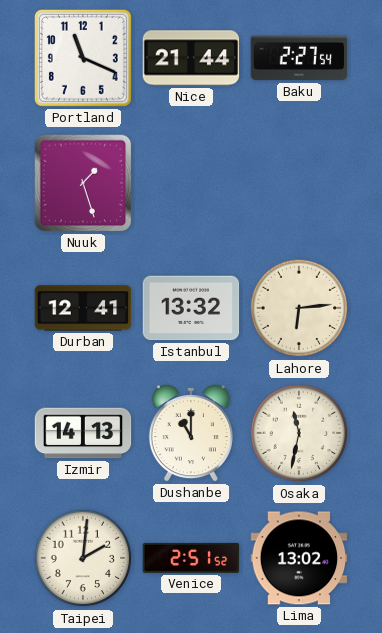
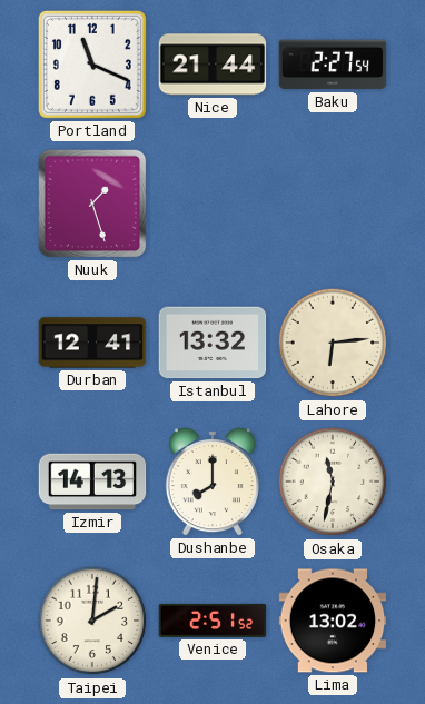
Dushanbe: 11:00 -> 8:00 (212, 483)
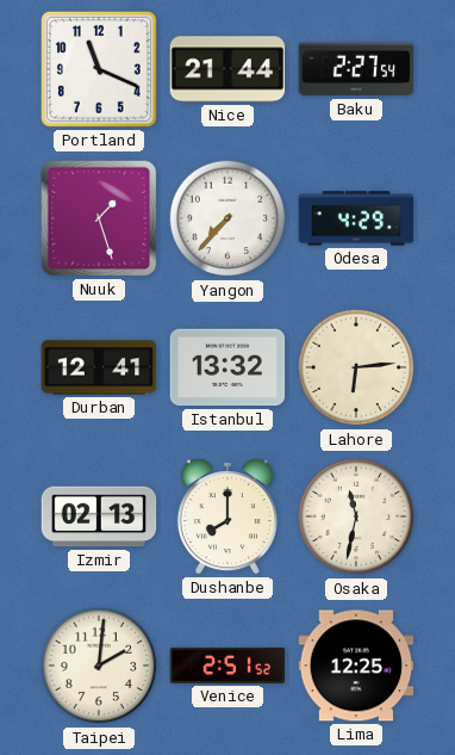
Yangon: none -> 7:37 (227, 218)
Odesa: none -> 4:29 (356, 218)
Izmir: 14:13 -> 02:13 (99, 516)
Lima: 13:02 -> 12:25 (356, 666)
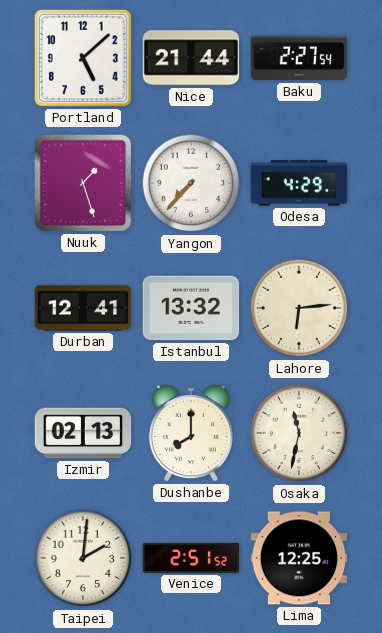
Portland: 11:19 -> 5:08 (83, 58)
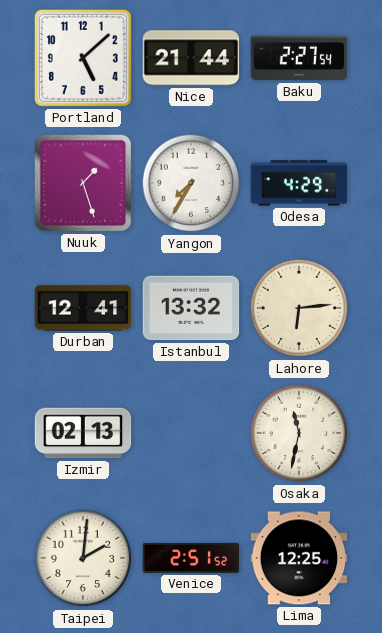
Yangon: 7:37 -> 7:35 (191, 183)
Dushanbe: 8:00 -> none (191, 434)
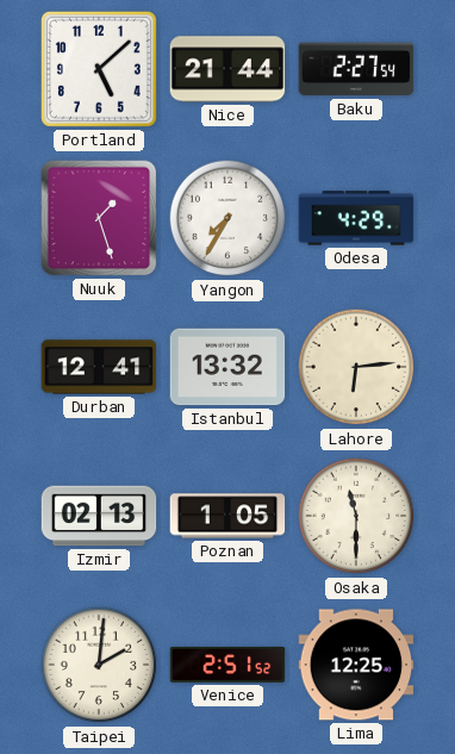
Poznan: none -> 1:05 (227, 516)
Osaka: 11:32 -> 11:30 (356, 516)
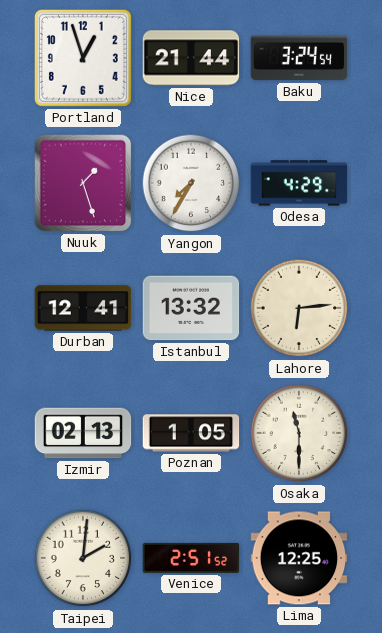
Portland: 5:08 -> 12:57 (83, 58)
Baku: 2:27 -> 3:24 (299, 58)
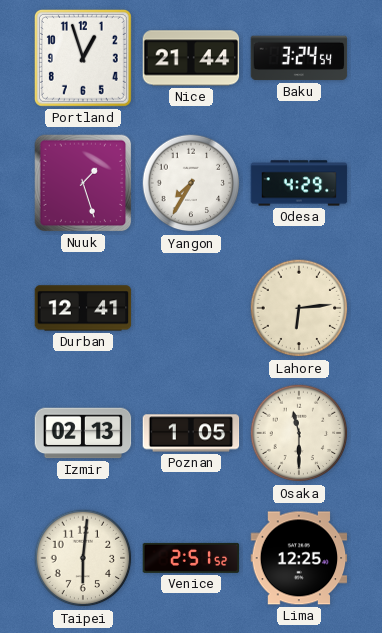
Istanbul: 13:32 -> none (191, 308)
Taipei: 2:01 -> 6:01 (83, 558)
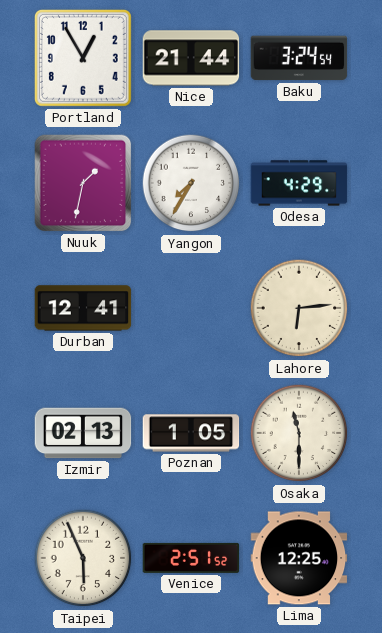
Portland: 12:57 -> 12:55 (83, 58)
Nuuk: 1:27 -> 1:32 (83, 183)
Taipei: 6:01 -> 5:56 (83, 558)
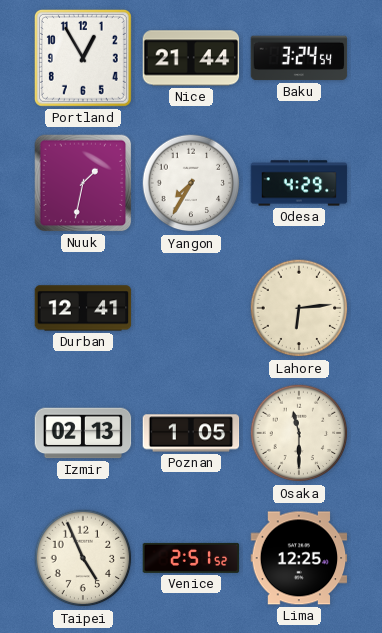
Taipei: 5:56 -> 4:56 (83, 558)
